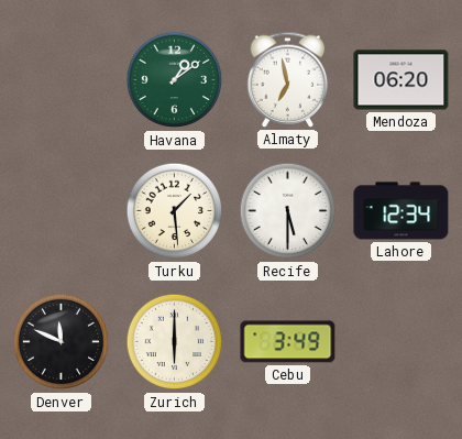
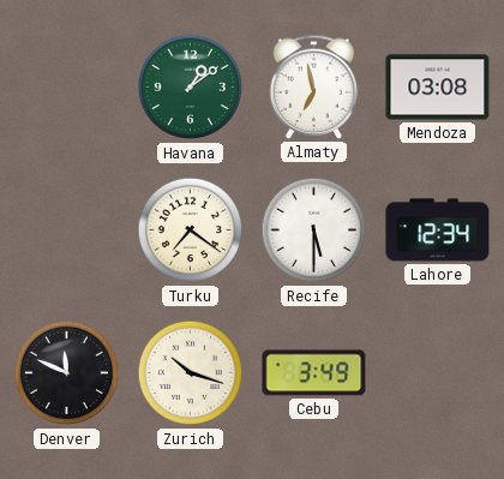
Mendoza: 06:20 -> 03:08 (438, 88)
Turku: 1:29 -> 7:21 (191, 230)
Zurich: 6:00 -> 10:18 (191, 373)
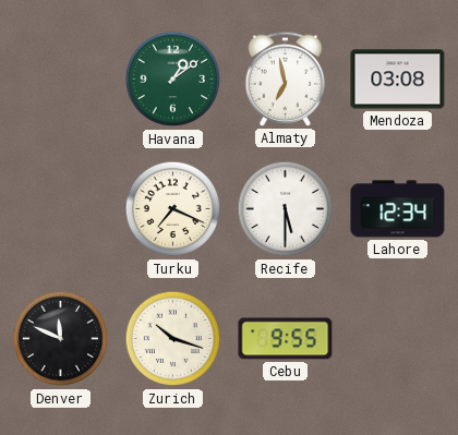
Turku: 7:21 -> 7:19 (173, 209)
Cebu: 3:49 -> 9:55 (286, 339)
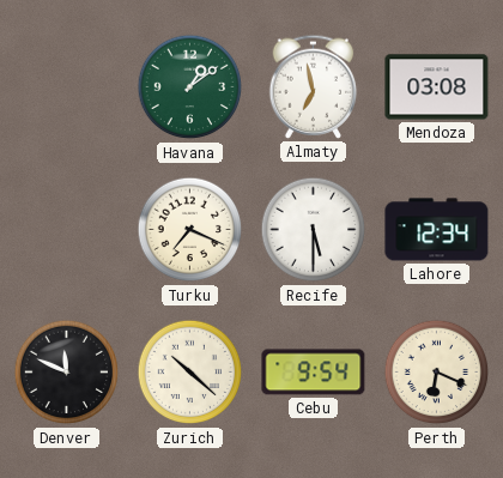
Zurich: 10:18 -> 10:22 (190, 373)
Cebu: 9:55 -> 9:54 (314, 373)
Perth: none -> 6:19 (437, 373)
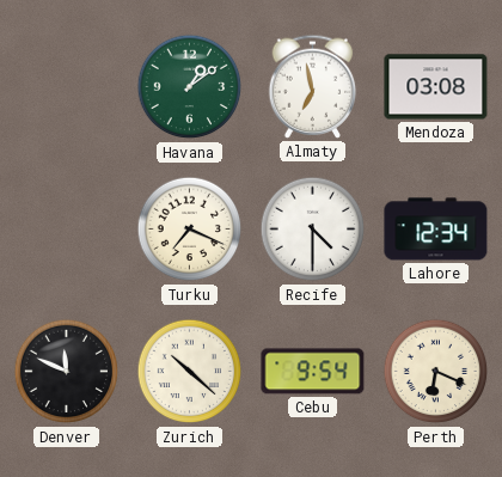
Recife: 5:30 -> 4:30 (313, 230)
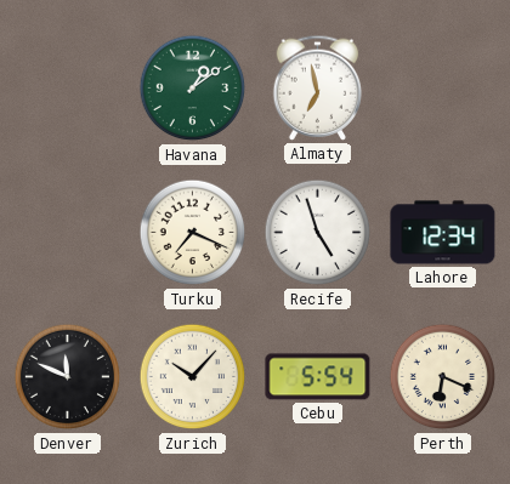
Mendoza: 03:08 -> none (436, 87)
Recife: 4:30 -> 4:57 (318, 233)
Zurich: 10:22 -> 10:07 (193, 377)
Cebu: 9:54 -> 5:54 (318, 377)
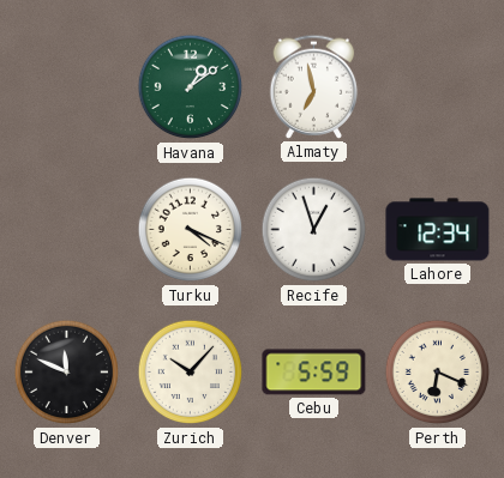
Turku: 7:19 -> 4:19 (191, 230)
Recife: 4:57 -> 12:57 (314, 230)
Cebu: 5:54 -> 5:59 (314, 373)
